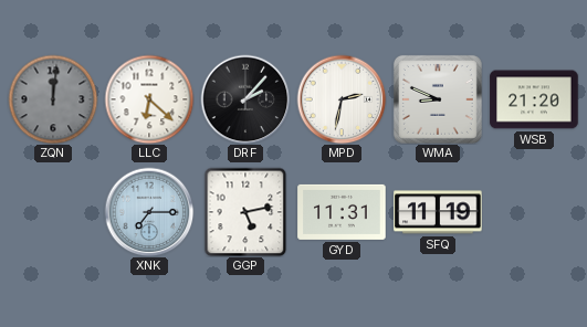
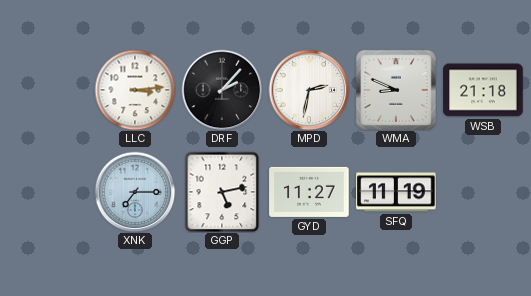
ZQN: 12:01 -> none (53, 99)
LLC: 6:22 -> 3:14 (135, 90)
WSB: 21:20 -> 21:18 (483, 90)
GYD: 11:31 -> 11:27 (309, 192)
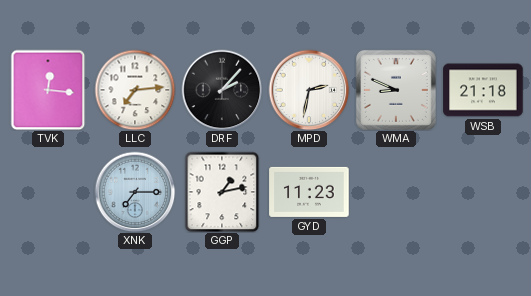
TVK: none -> 12:16 (48, 90)
LLC: 3:14 -> 7:14 (135, 90)
GGP: 5:13 -> 1:13 (222, 192)
GYD: 11:27 -> 11:23 (309, 192)
SFQ: 11:19 -> none (396, 192)
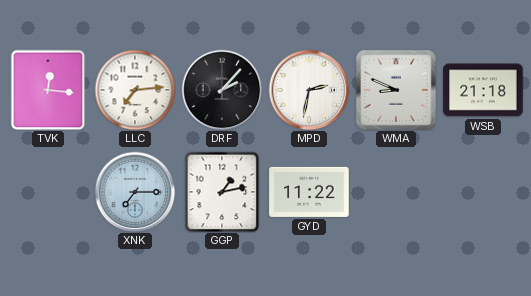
GYD: 11:23 -> 11:22 (309, 192)
